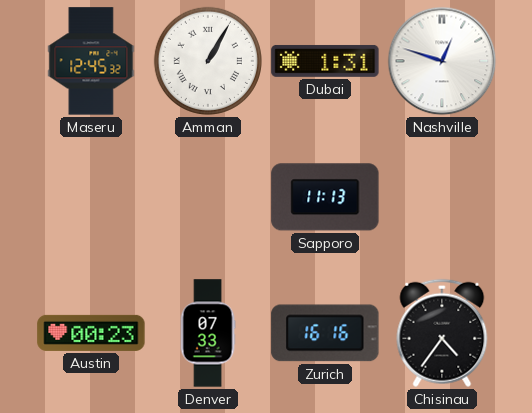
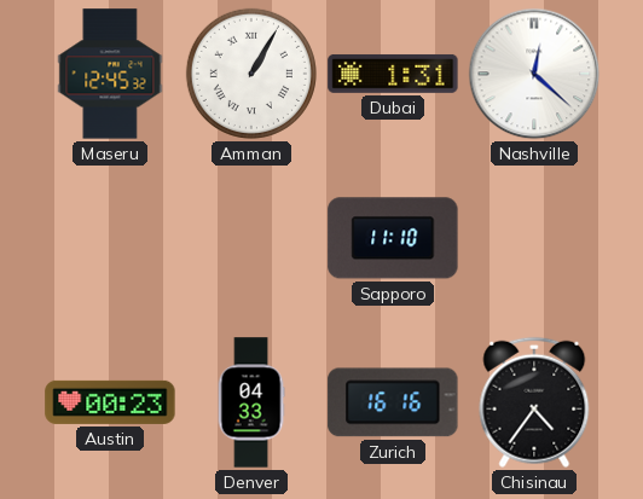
Nashville: 12:48 -> 12:22 (534, 74)
Sapporo: 11:13 -> 11:10 (393, 238)
Denver: 07:33 -> 04:33 (251, 402)
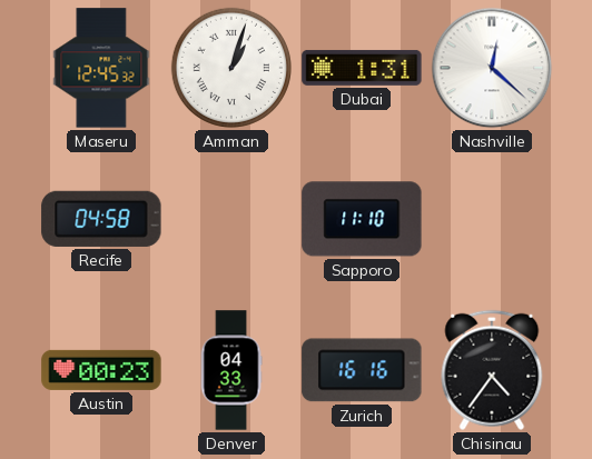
Amman: 1:05 -> 1:03 (231, 68)
Recife: none -> 04:58 (101, 219)
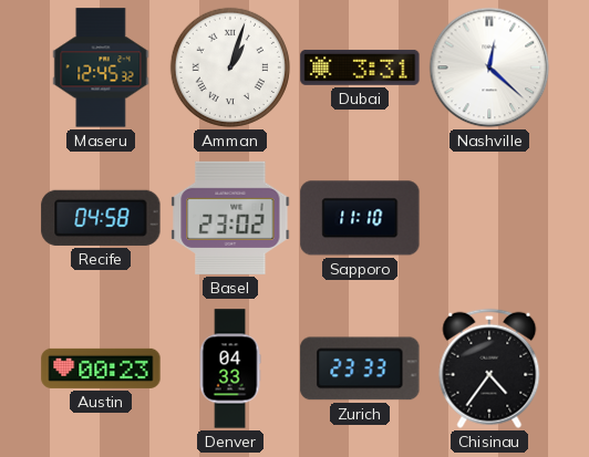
Dubai: 1:31 -> 3:31 (360, 67)
Basel: none -> 23:02 (230, 218)
Zurich: 16:16 -> 23:33 (360, 368)
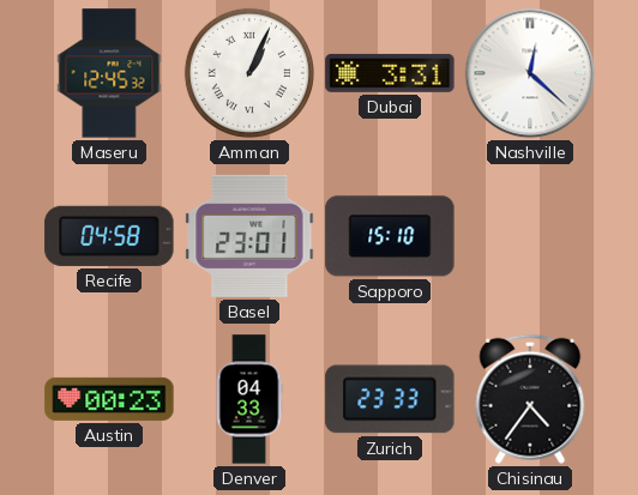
Amman: 1:03 -> 1:04 (249, 73)
Basel: 23:02 -> 23:01 (249, 236)
Sapporo: 11:10 -> 15:10 (390, 236)
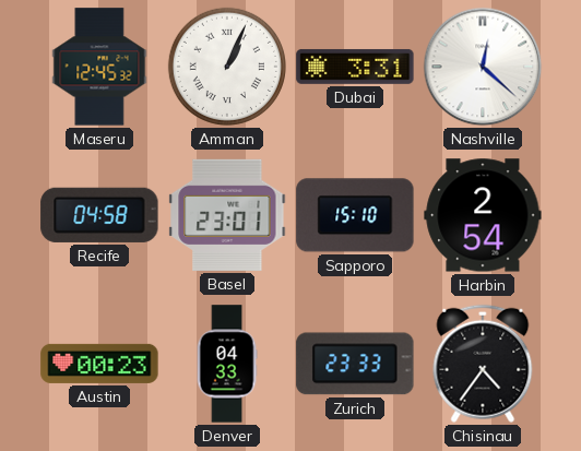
Harbin: none -> 2:54 (483, 215)
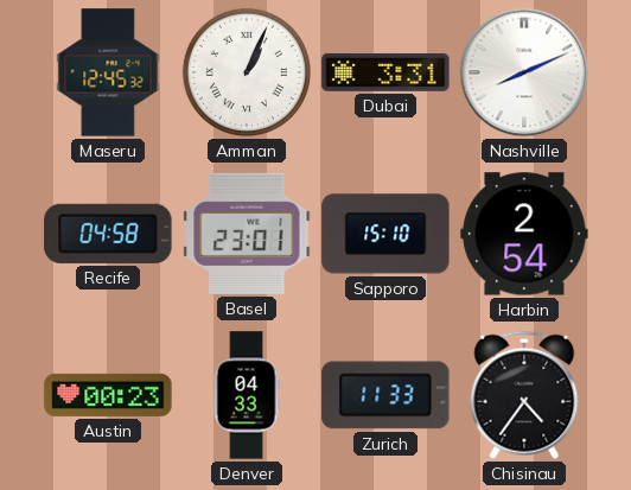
Nashville: 12:22 -> 8:11 (524, 72)
Zurich: 23:33 -> 11:33 (385, 395)
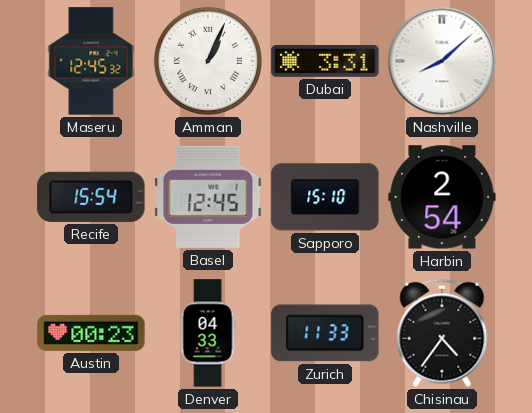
Nashville: 8:11 -> 8:08 (442, 61)
Recife: 04:58 -> 15:54 (91, 197)
Basel: 23:01 -> 12:45 (208, 197)
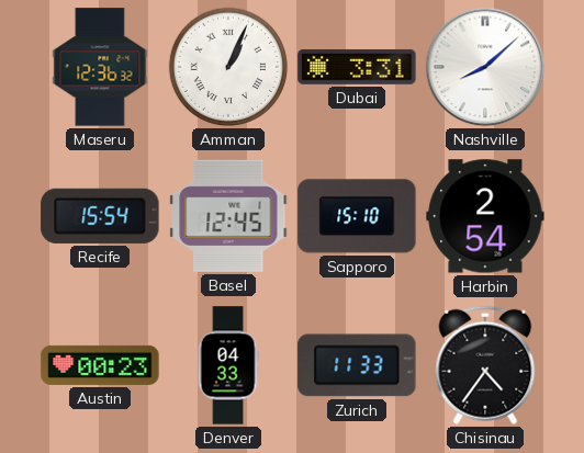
Maseru: 12:45 -> 12:36 (100, 67)
